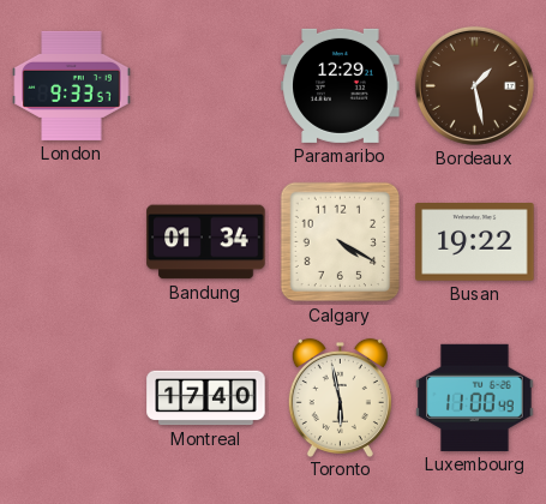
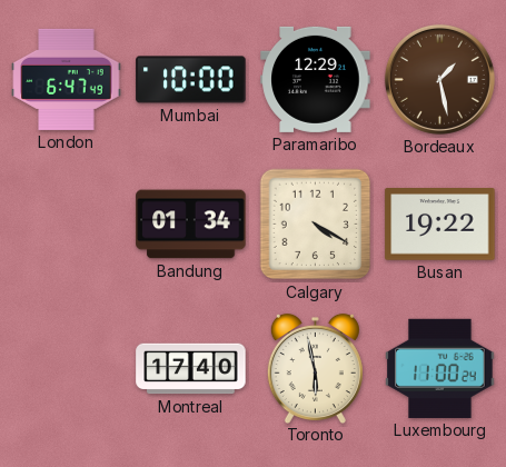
London: 9:33 -> 6:47 (67, 79)
Mumbai: none -> 10:00 (191, 80)
Luxembourg: 11:00:49 -> 11:00:24 (440, 368)
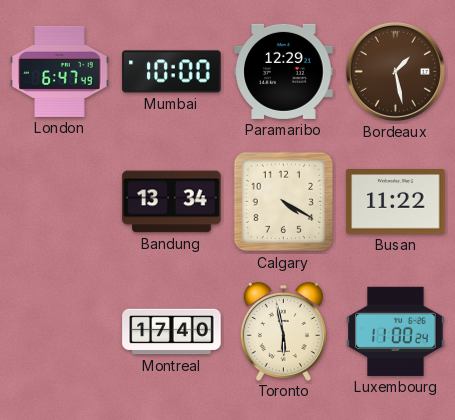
Bandung: 01:34 -> 13:34 (172, 202)
Busan: 19:22 -> 11:22 (396, 202)
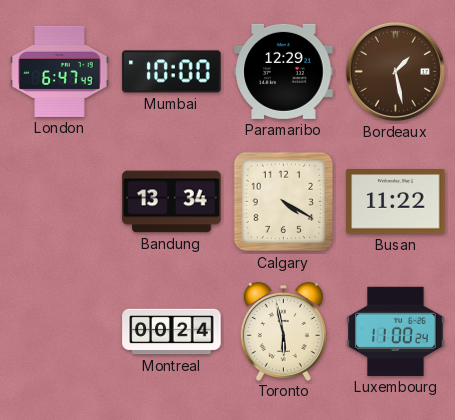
Montreal: 17:40 -> 00:24 (172, 332)
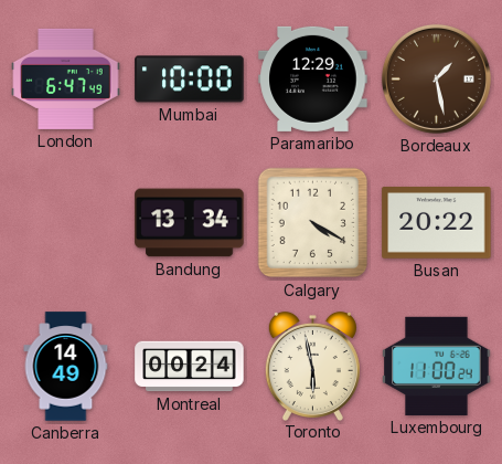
Busan: 11:22 -> 20:22 (437, 223)
Canberra: none -> 14:49 (66, 367)
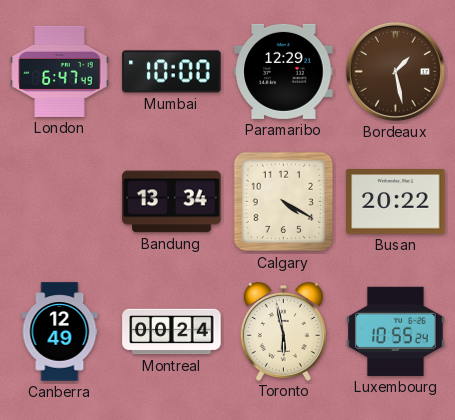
Canberra: 14:49 -> 12:49 (60, 332)
Luxembourg: 11:00 -> 10:55 (396, 331)
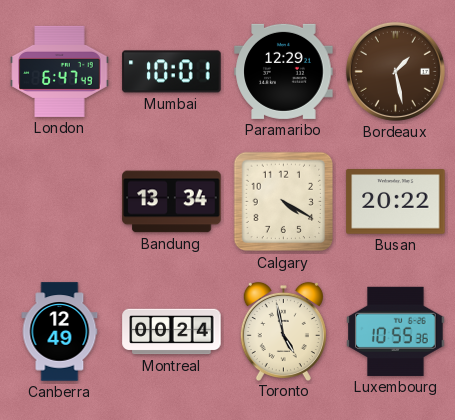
Mumbai: 10:00 -> 10:01 (172, 72)
Toronto: 5:58 -> 4:58 (283, 331)
Luxembourg: 10:55:24 -> 10:55:36 (396, 331)
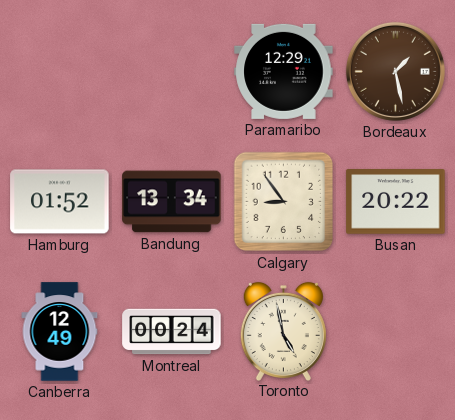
London: 6:47 -> none (60, 71)
Mumbai: 10:01 -> none (172, 72)
Hamburg: none -> 01:52 (60, 202)
Calgary: 4:20 -> 8:54 (284, 202)
Luxembourg: 10:55 -> none (396, 331)
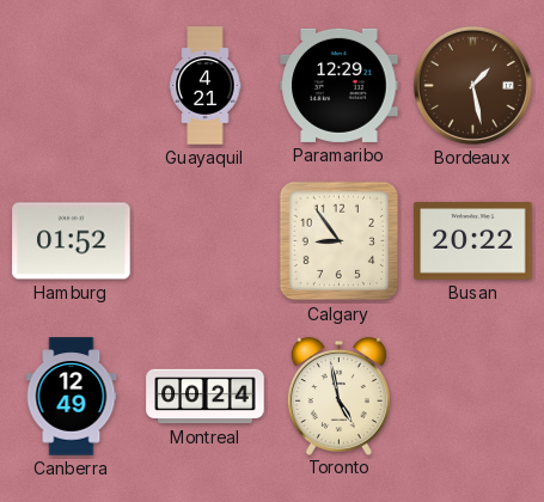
Guayaquil: none -> 4:21 (206, 86)
Bandung: 13:34 -> none (172, 202)
